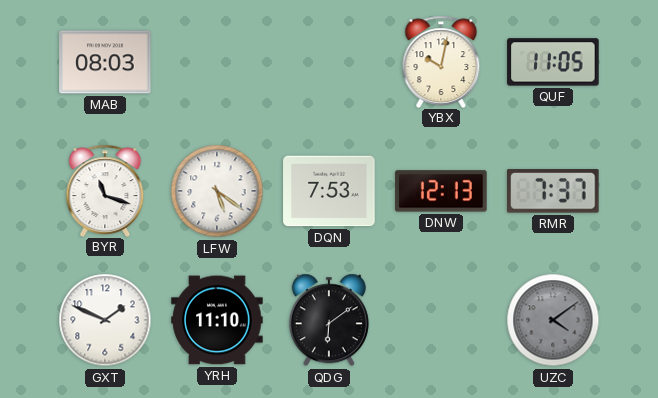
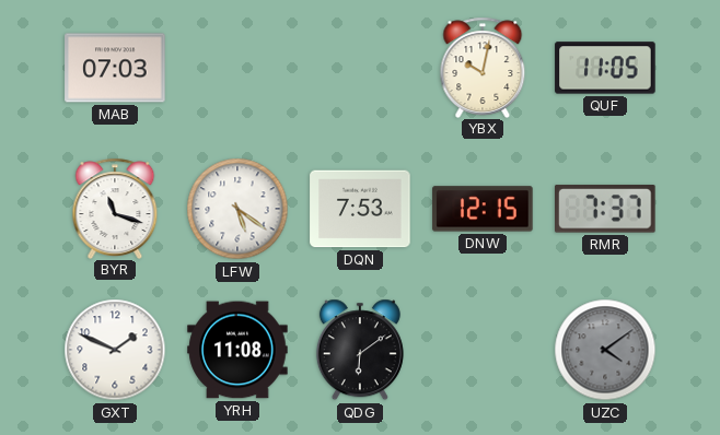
MAB: 08:03 -> 07:03 (115, 68)
DNW: 12:13 -> 12:15 (483, 209)
YRH: 11:10 -> 11:08 (237, 350)
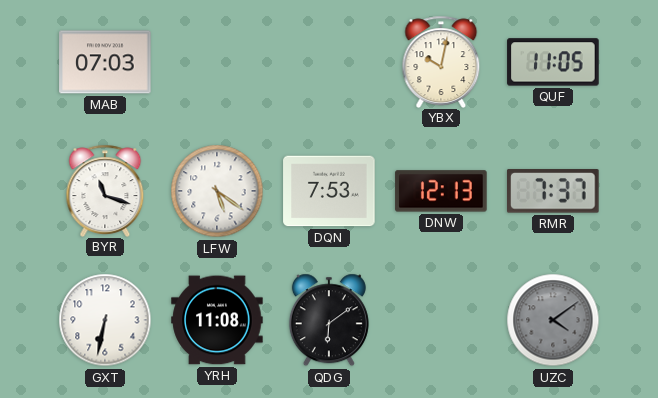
DNW: 12:15 -> 12:13 (441, 191)
GXT: 1:49 -> 6:32 (105, 320)
